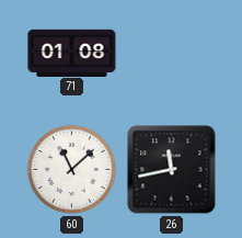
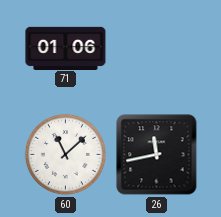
71: 01:08 -> 01:06 (66, 48)
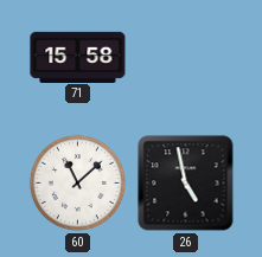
71: 01:06 -> 15:58 (78, 57)
26: 11:43 -> 4:58 (186, 184)
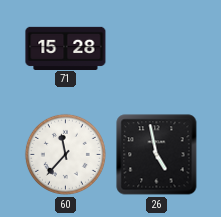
71: 15:58 -> 15:28 (66, 48)
60: 11:08 -> 11:37 (65, 154)
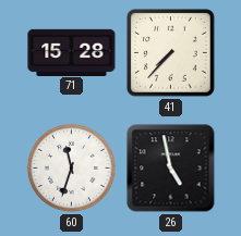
41: none -> 7:37 (171, 53)
60: 11:37 -> 11:33 (71, 167)
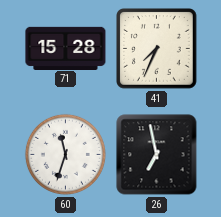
41: 7:37 -> 7:34 (157, 49)
26: 4:58 -> 6:58 (157, 155)
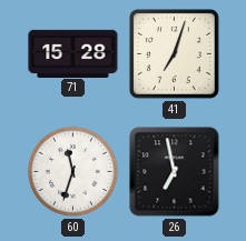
41: 7:34 -> 7:03 (175, 54)
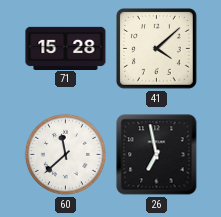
41: 7:03 -> 4:08 (157, 49)
60: 11:33 -> 11:38 (65, 154)
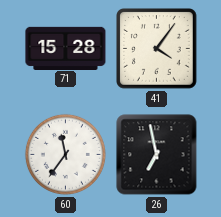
41: 4:08 -> 4:06 (157, 49)
60: 11:38 -> 11:36 (65, 154)
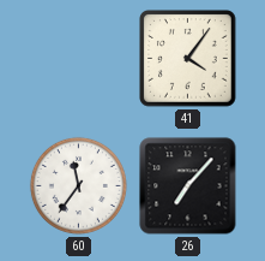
71: 15:28 -> none (66, 48)
26: 6:58 -> 7:07 (188, 186)
